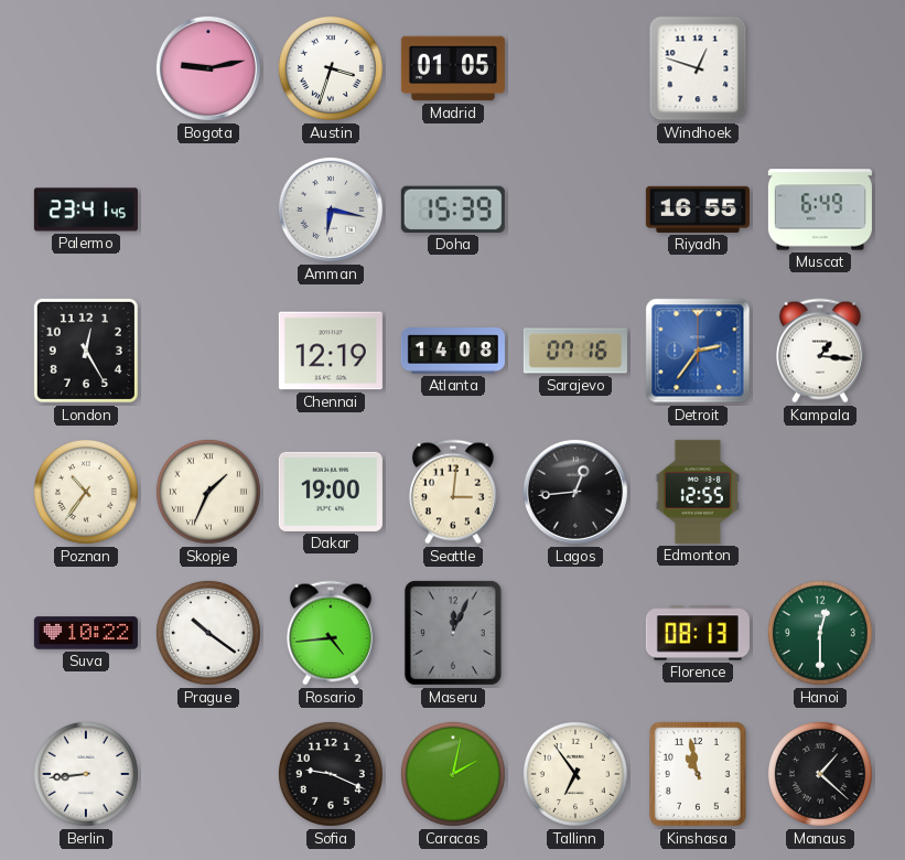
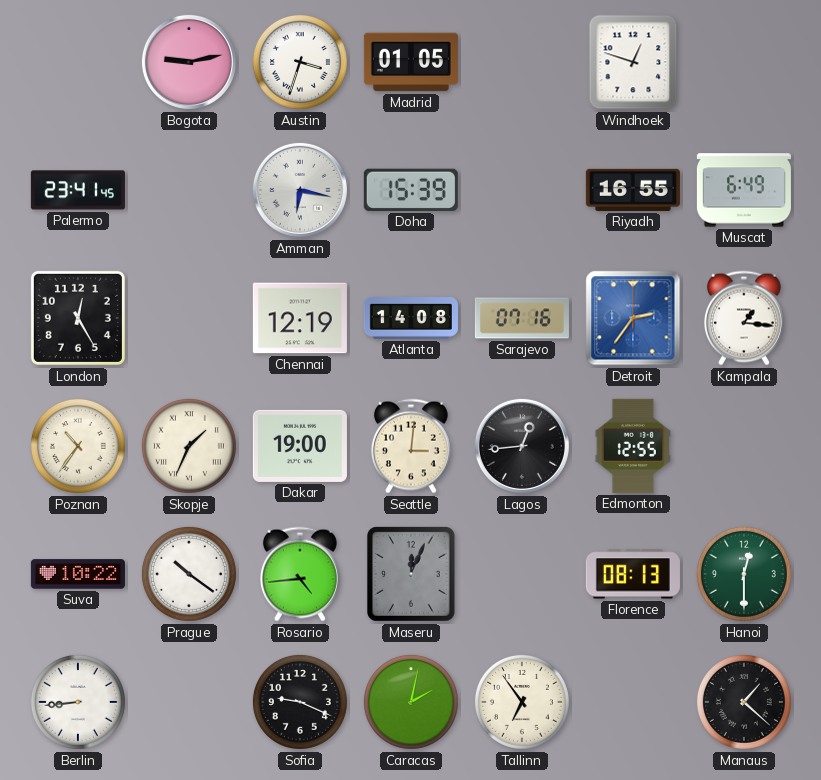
Kinshasa: 10:58 -> none (698, 775)
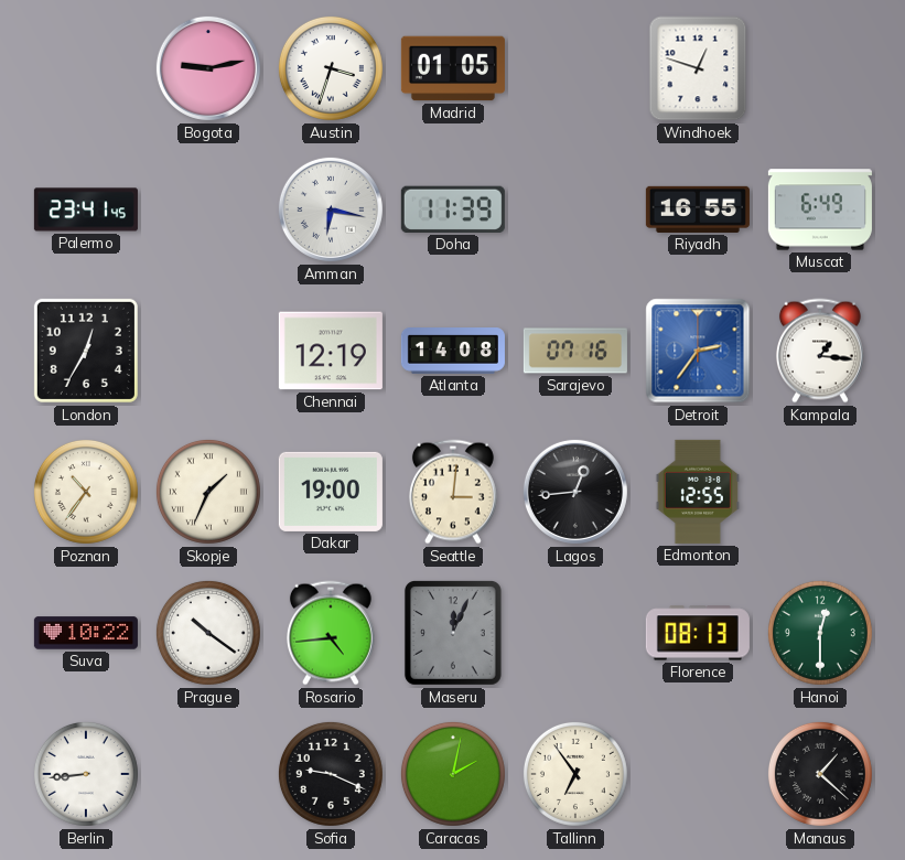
Doha: 15:39 -> 11:39 (453, 209)
London: 12:25 -> 12:35 (86, 351)
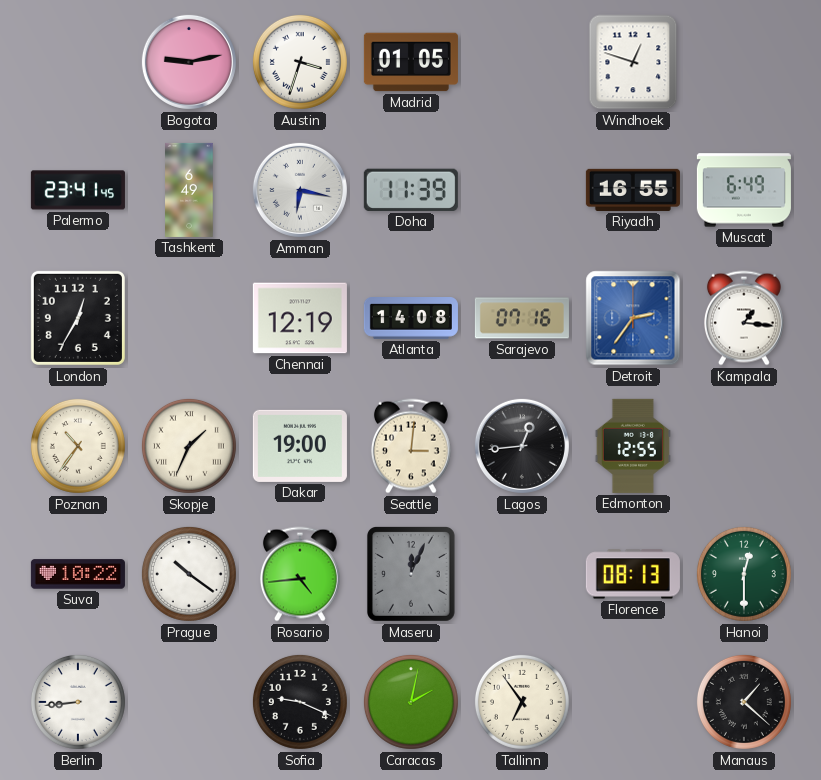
Tashkent: none -> 6:49 (189, 190)
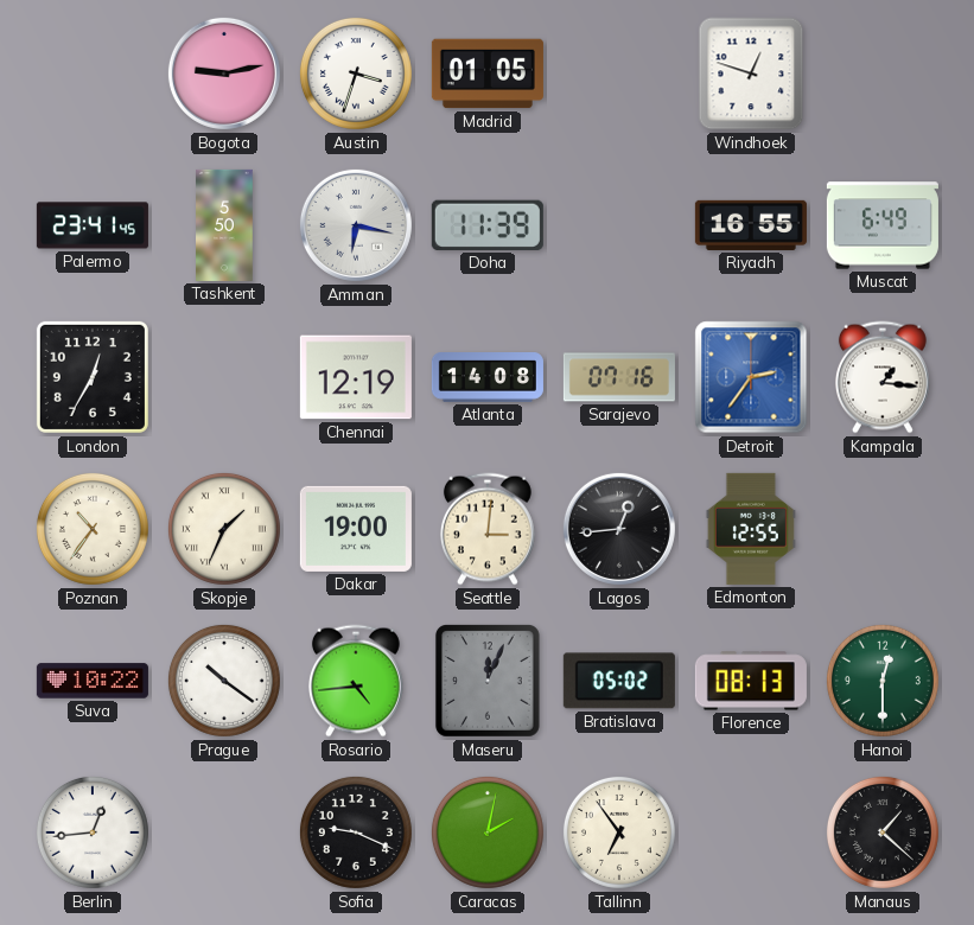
Tashkent: 6:49 -> 5:50 (224, 225)
Bratislava: none -> 05:02 (619, 681)
Berlin: 8:44 -> 12:44 (93, 832)
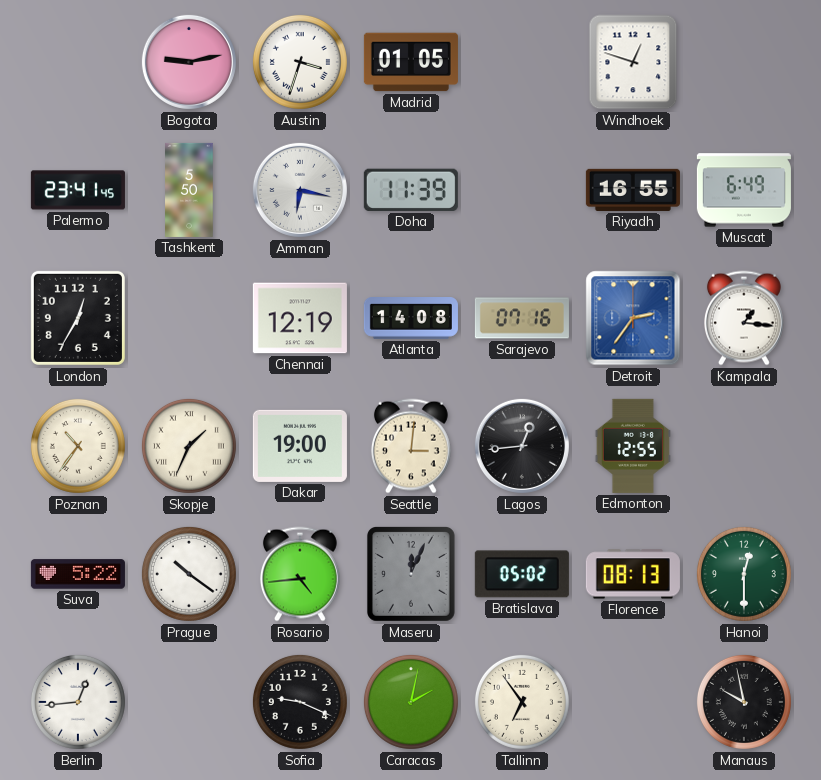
Suva: 10:22 -> 5:22 (78, 574)
Manaus: 1:22 -> 9:58 (744, 702)
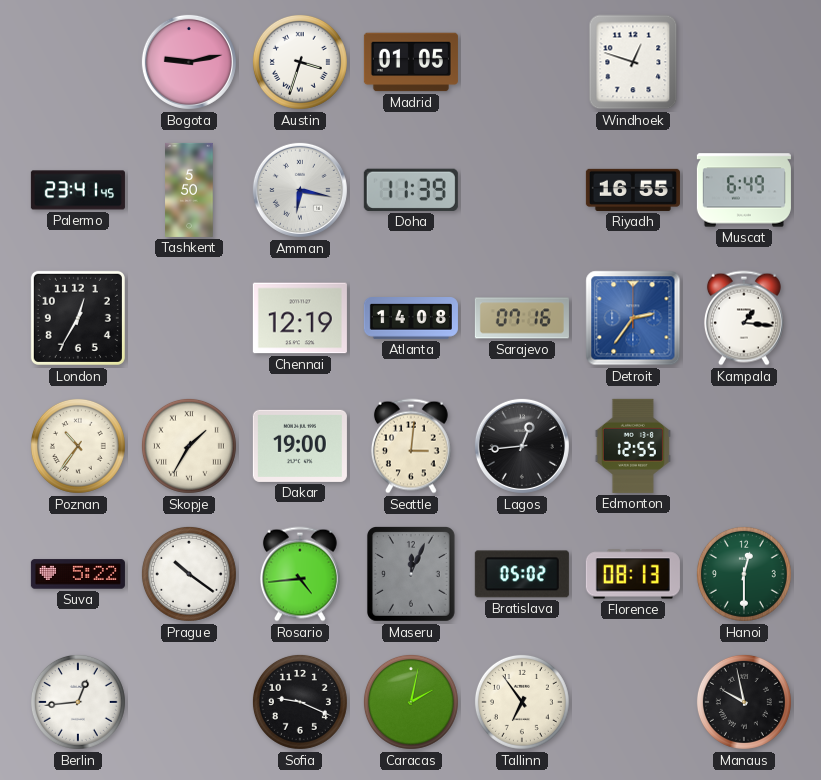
Skopje: 1:34 -> 1:35 (189, 446)
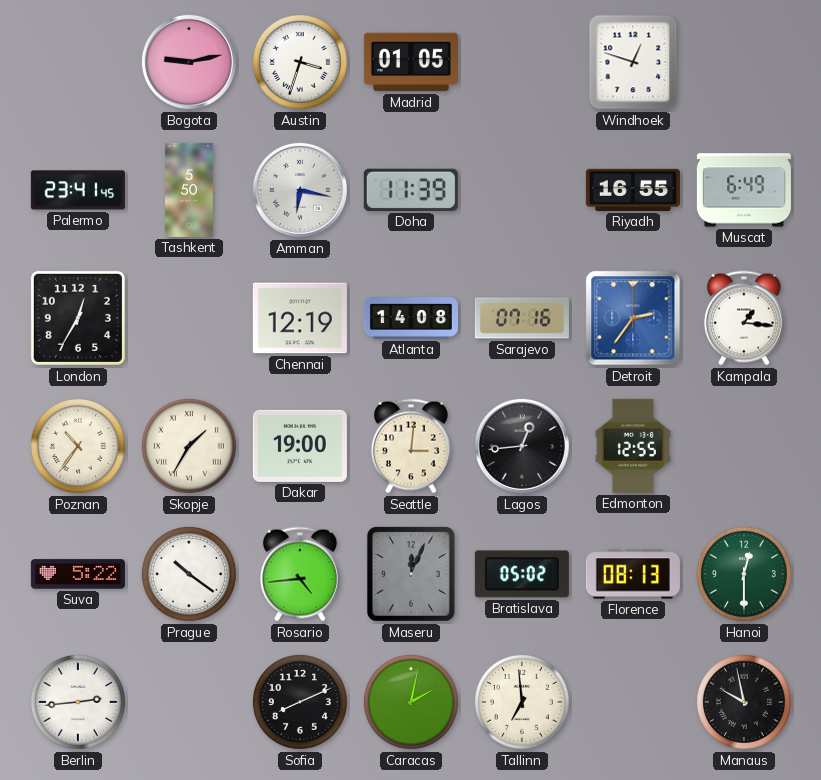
Berlin: 12:44 -> 2:44 (78, 702)
Sofia: 9:19 -> 8:11 (300, 702)
Tallinn: 6:54 -> 6:59 (522, 702)
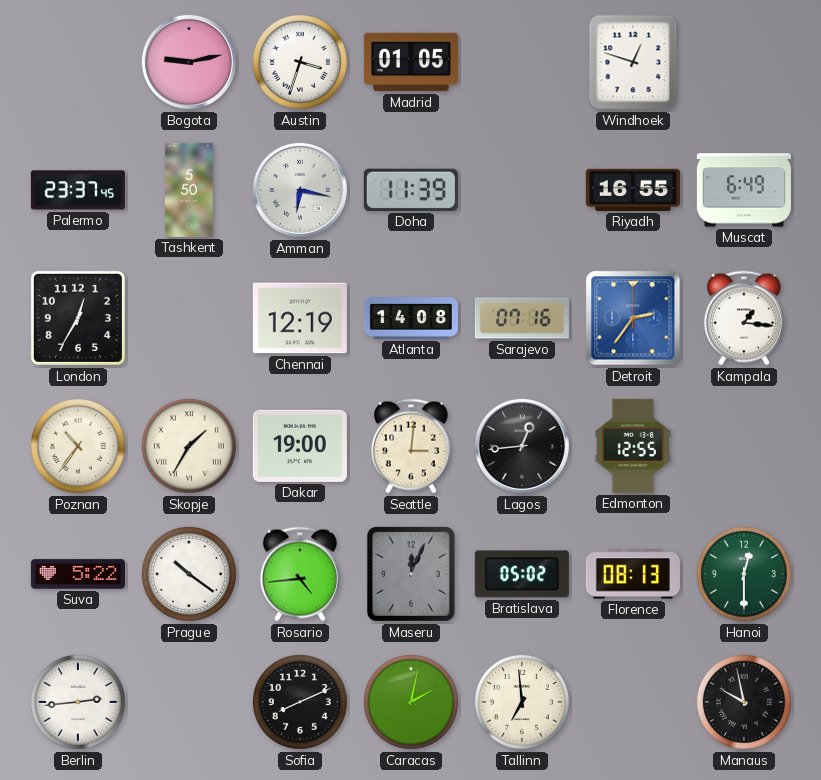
Palermo: 23:41 -> 23:37 (78, 190)
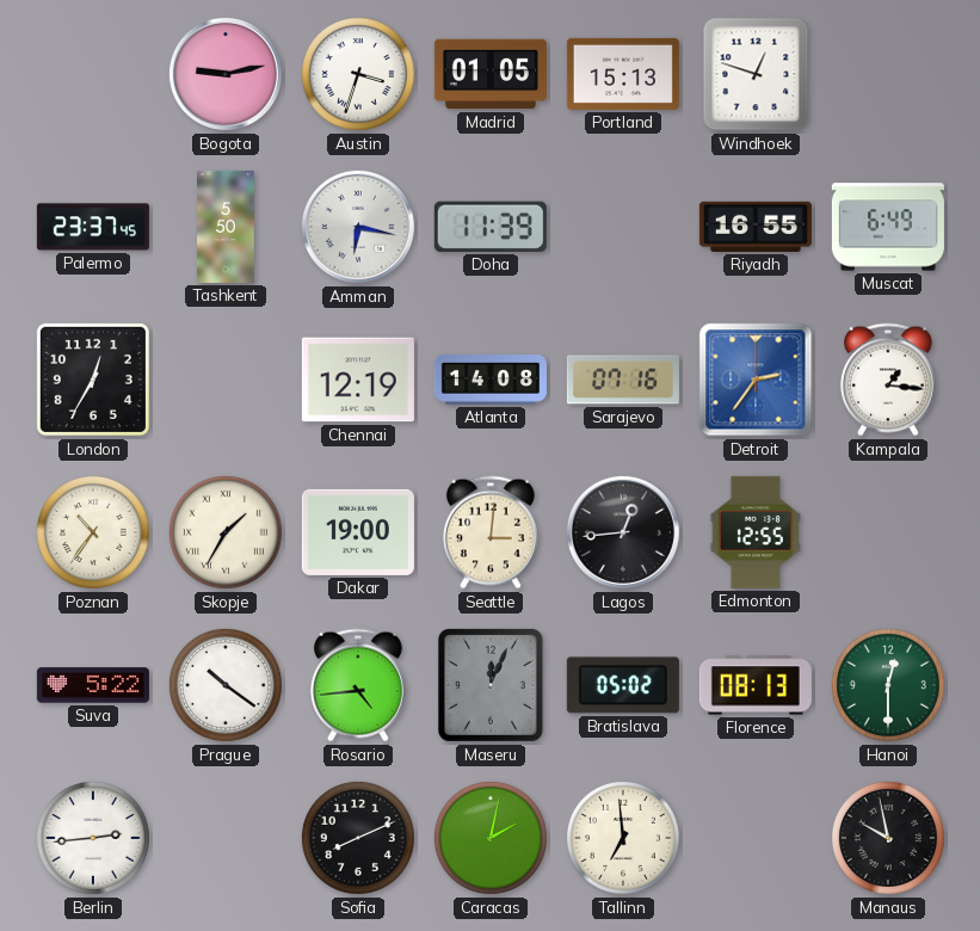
Portland: none -> 15:13 (623, 74)
